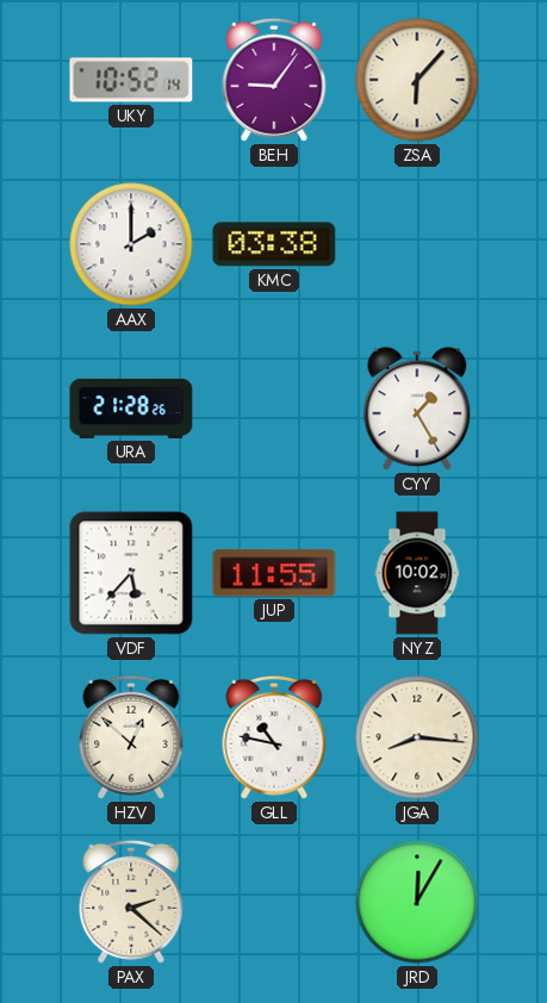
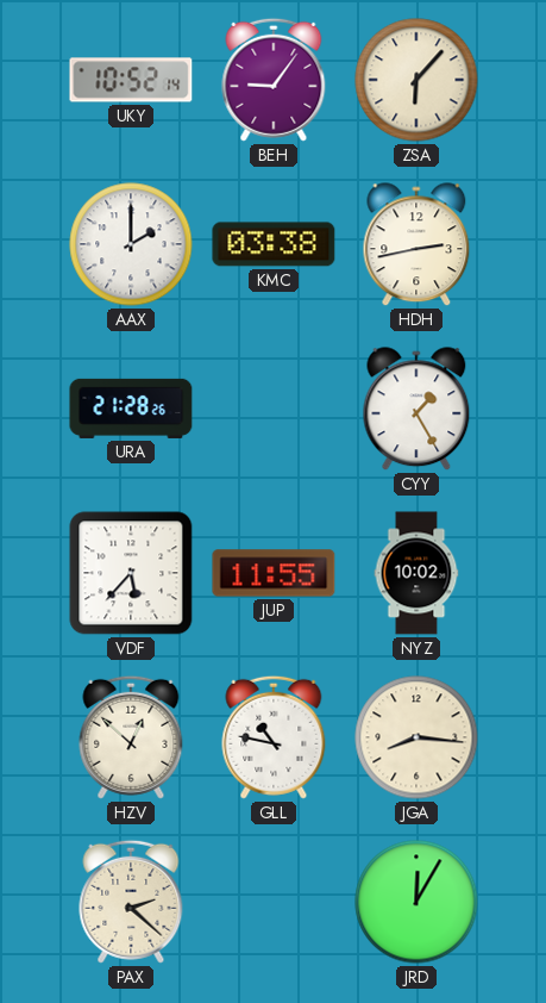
HDH: none -> 2:43 (416, 245)
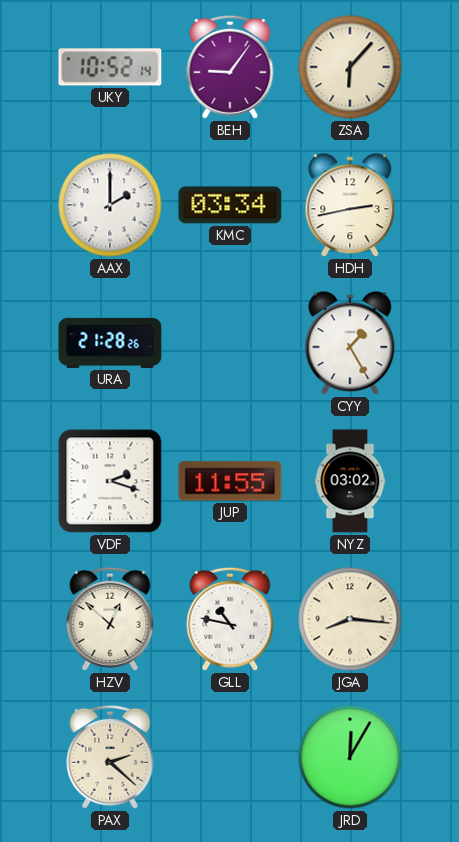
KMC: 03:38 -> 03:34 (230, 205)
VDF: 5:37 -> 2:18 (110, 481)
NYZ: 10:02 -> 03:02 (350, 481)
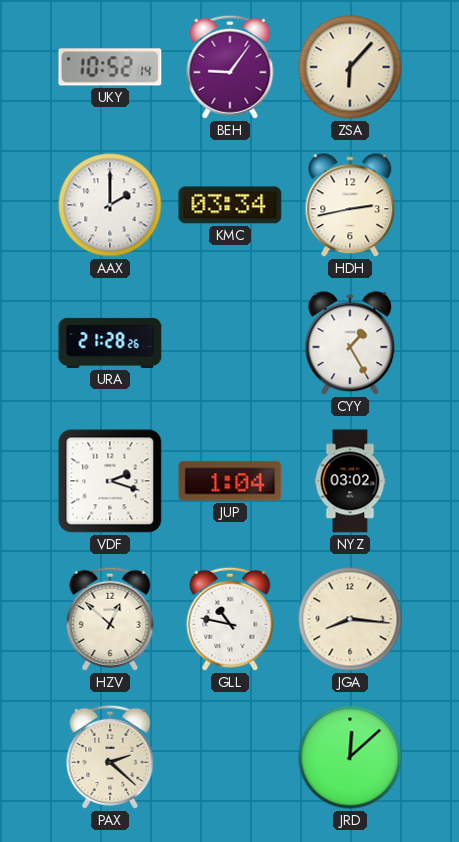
JUP: 11:55 -> 1:04 (230, 481)
JRD: 12:05 -> 12:08 (350, 757)
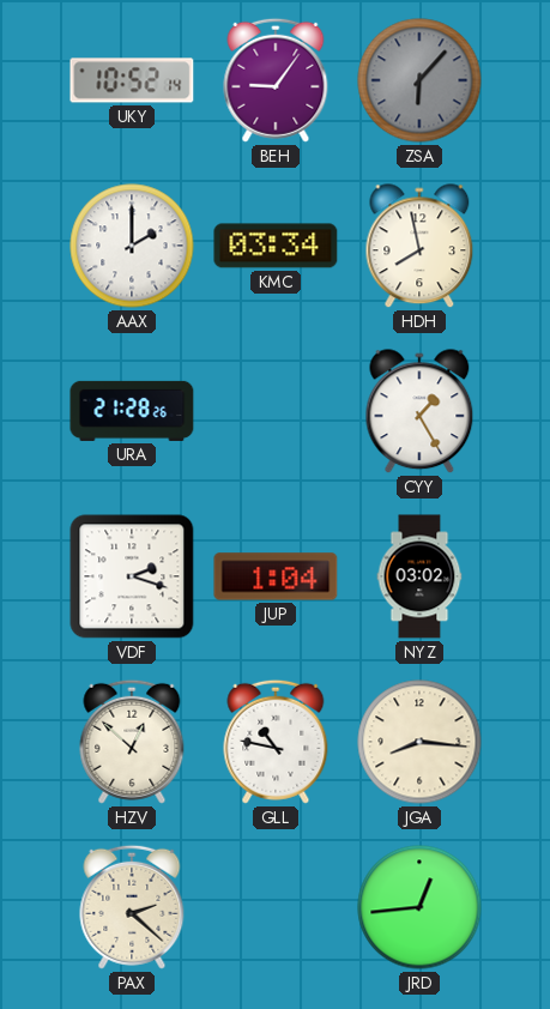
ZSA dial: cream -> grey (419, 80)
HDH: 2:43 -> 7:58 (419, 247)
JRD: 12:08 -> 12:44 (419, 907)
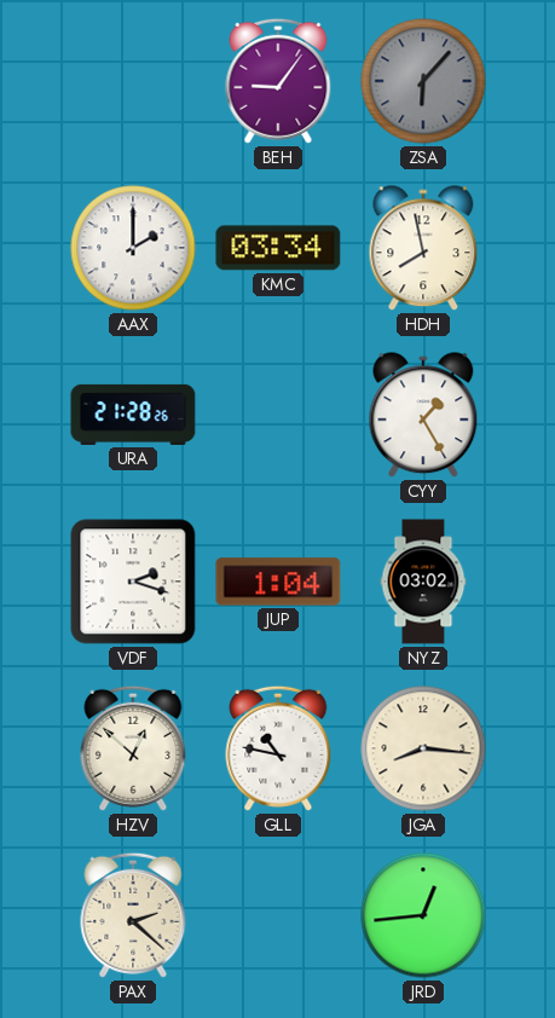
UKY: 10:52 -> none (132, 80)
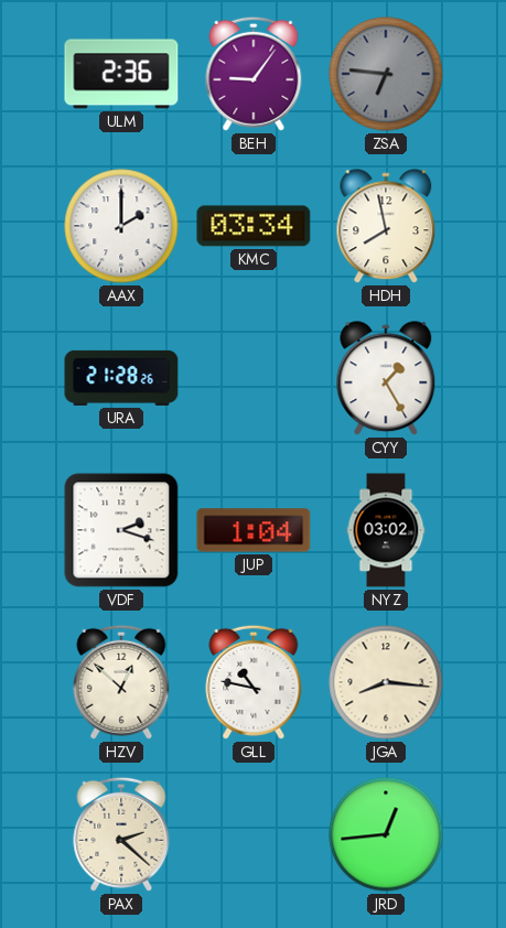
ULM: none -> 2:36 (121, 74)
ZSA: 6:07 -> 6:46 (386, 74)
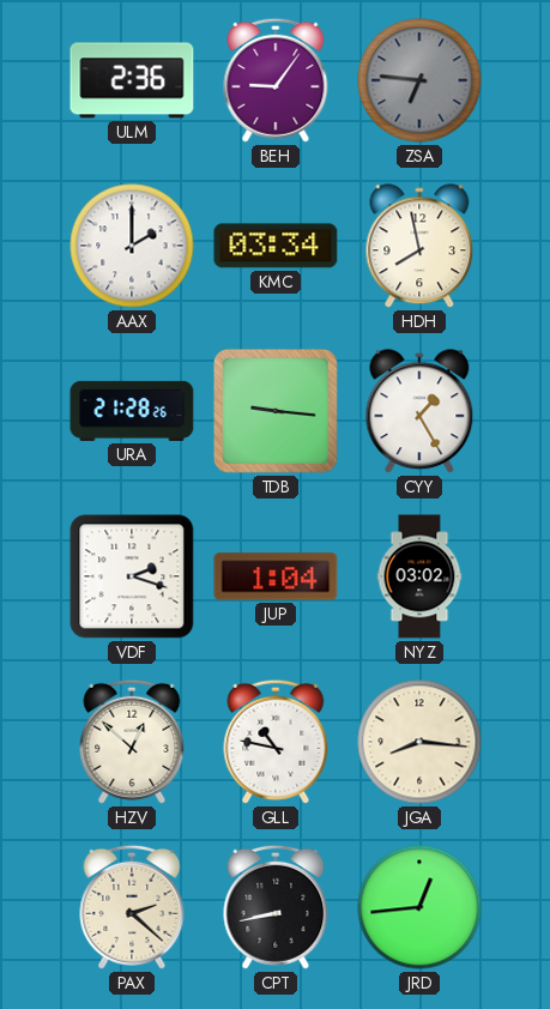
TDB: none -> 9:16 (277, 412)
CPT: none -> 8:43 (276, 907)
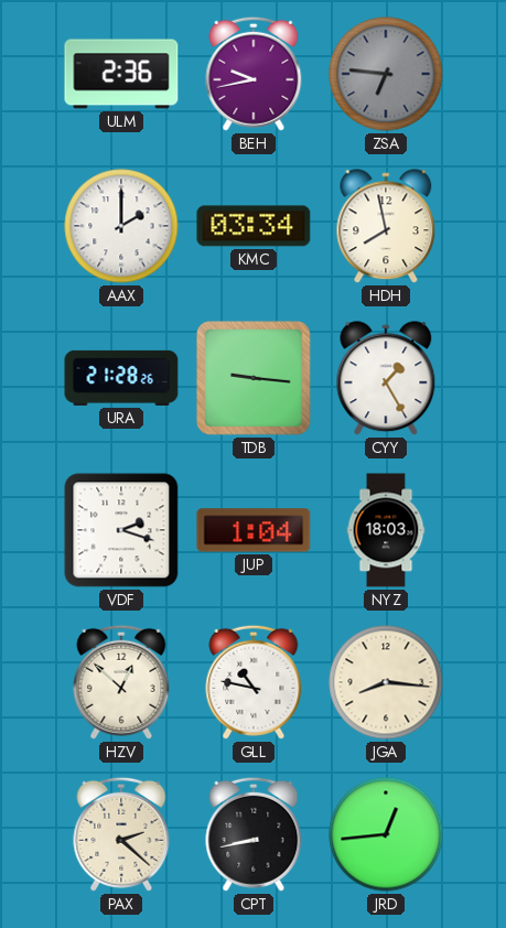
BEH: 9:06 -> 9:43 (254, 74)
NYZ: 03:02 -> 18:03 (386, 530)
